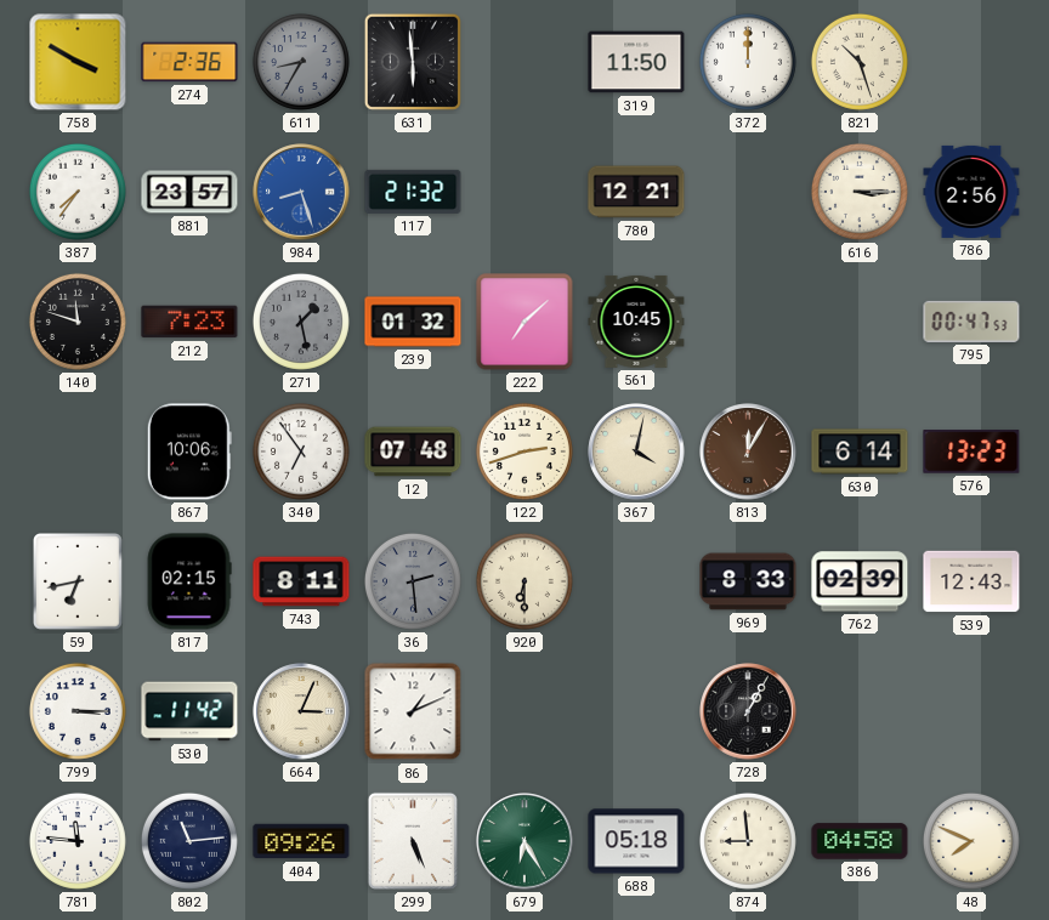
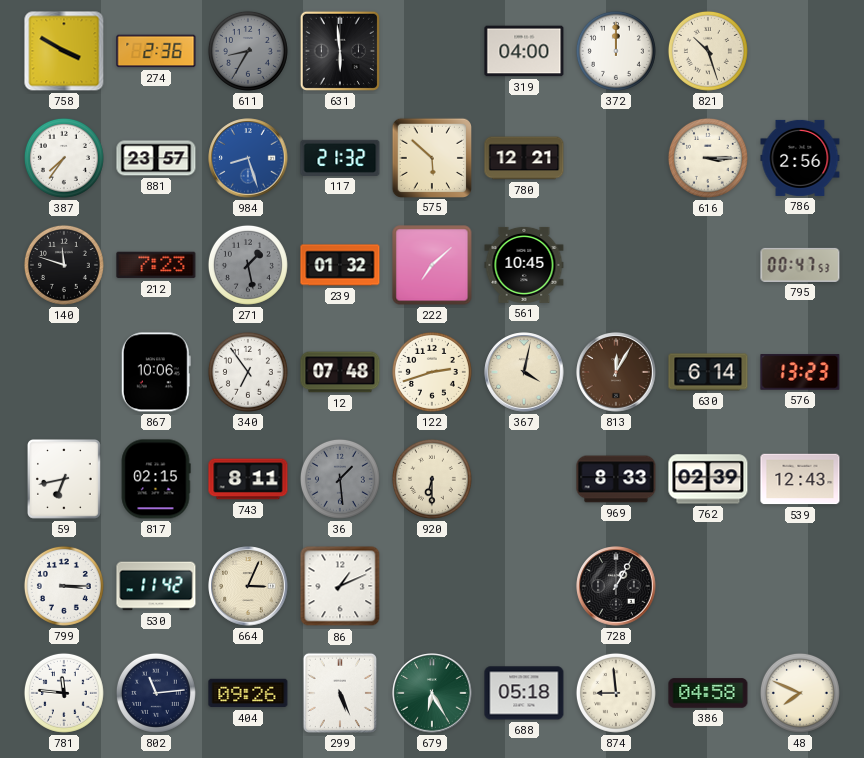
319: 11:50 -> 04:00 (524, 51)
575: none -> 5:52 (431, 157)
36: 2:29 -> 1:29 (340, 479)
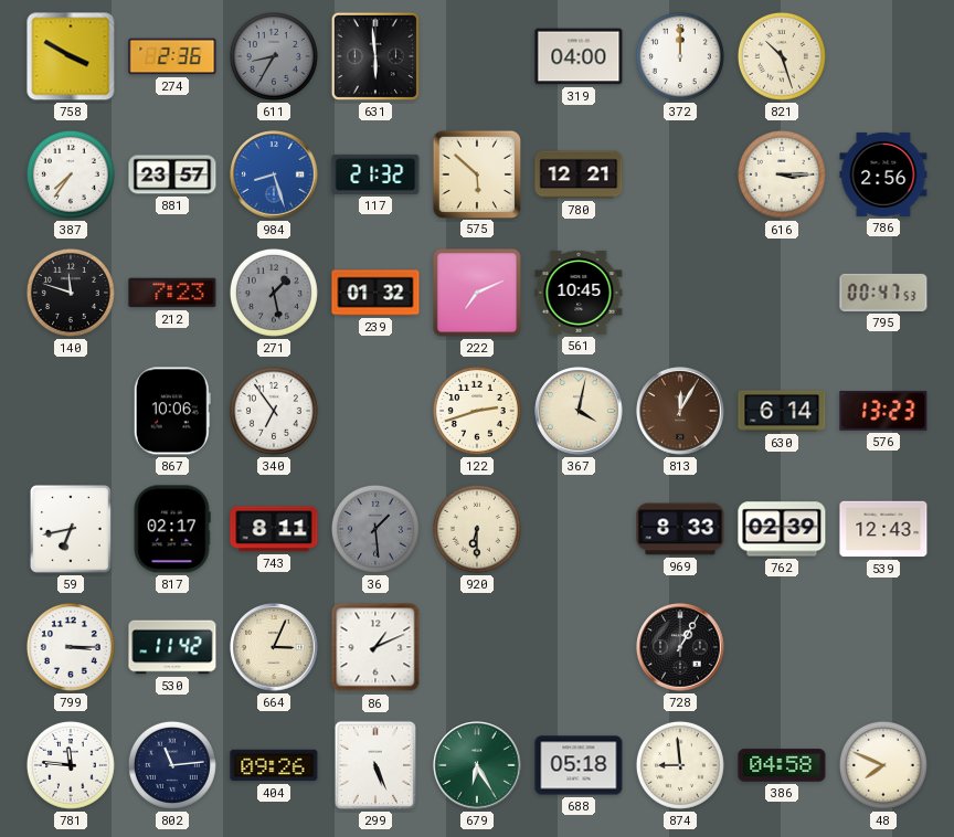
222: 7:08 -> 7:11 (477, 293)
12: 07:48 -> none (340, 372)
817: 02:15 -> 02:17 (172, 529)
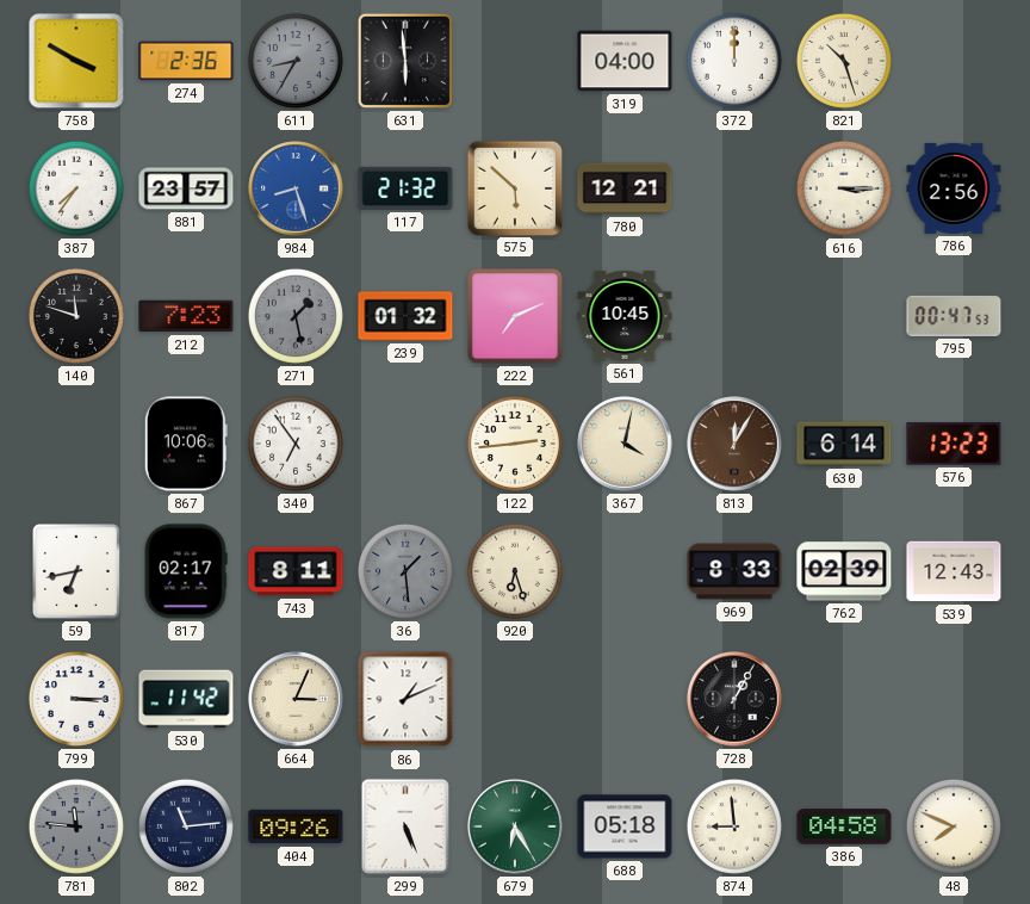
122: 2:42 -> 2:44 (515, 444)
920: 6:30 -> 6:27 (515, 571)
781 dial: white -> grey (76, 826)
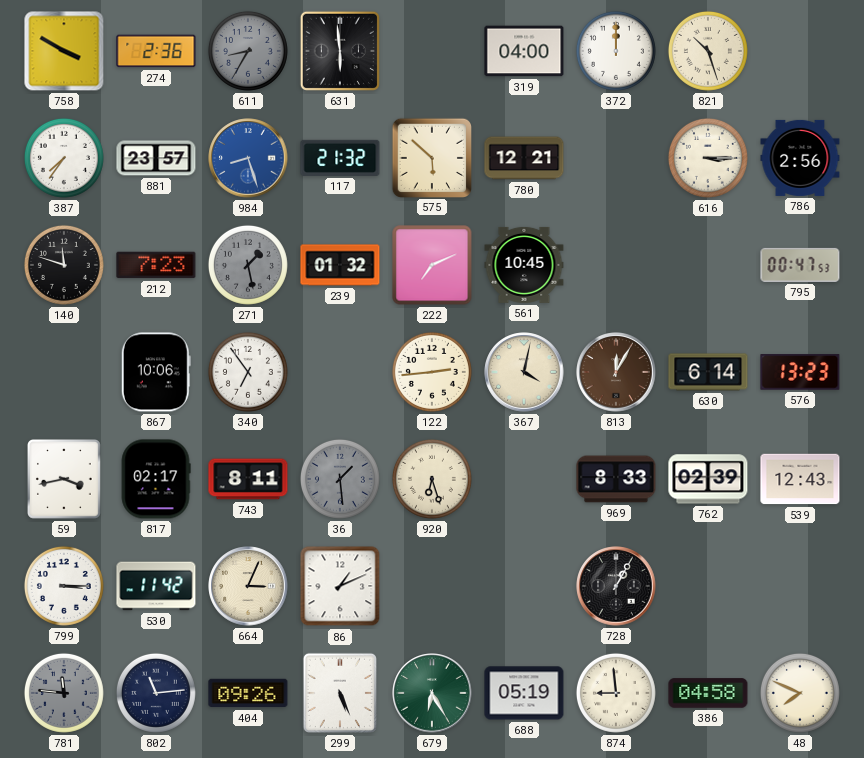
59: 6:43 -> 3:43 (65, 479)
688: 05:18 -> 05:19 (524, 693)
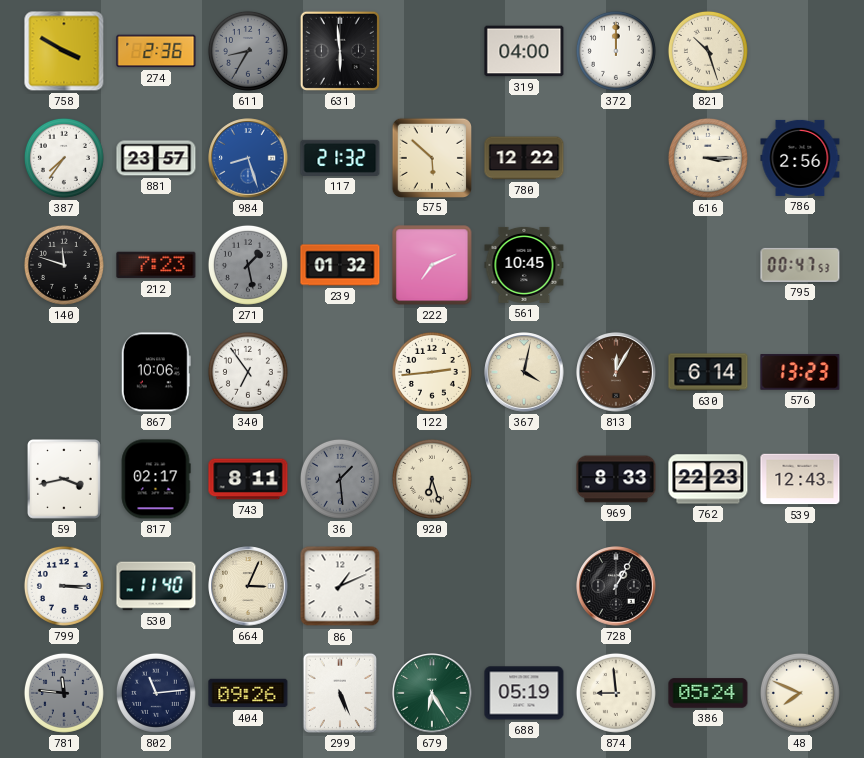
780: 12:21 -> 12:22 (524, 158)
762: 02:39 -> 22:23 (708, 479)
530: 11:42 -> 11:40 (156, 586)
386: 04:58 -> 05:24 (708, 693)
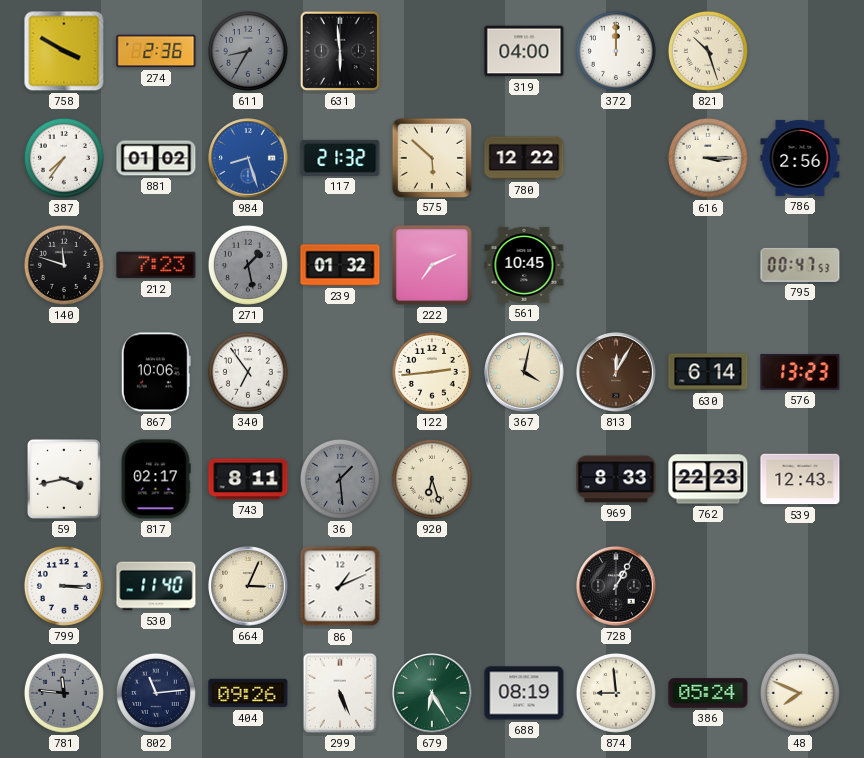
881: 23:57 -> 01:02 (156, 158)
688: 05:19 -> 08:19 (524, 693)
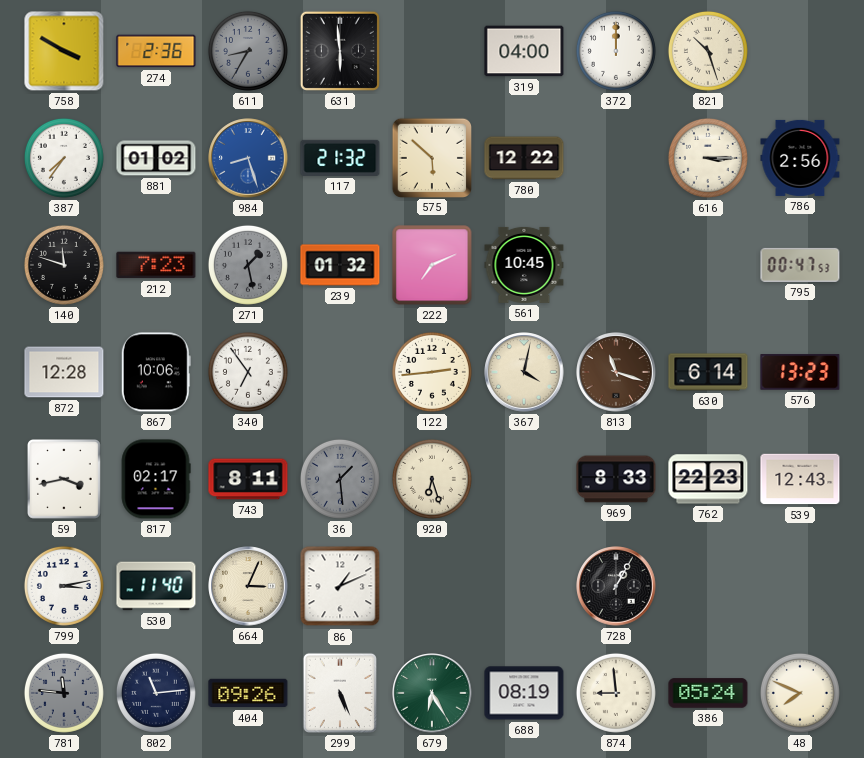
872: none -> 12:28 (64, 372)
813: 12:05 -> 11:18 (616, 372)
799: 3:15 -> 3:13 (64, 586)
